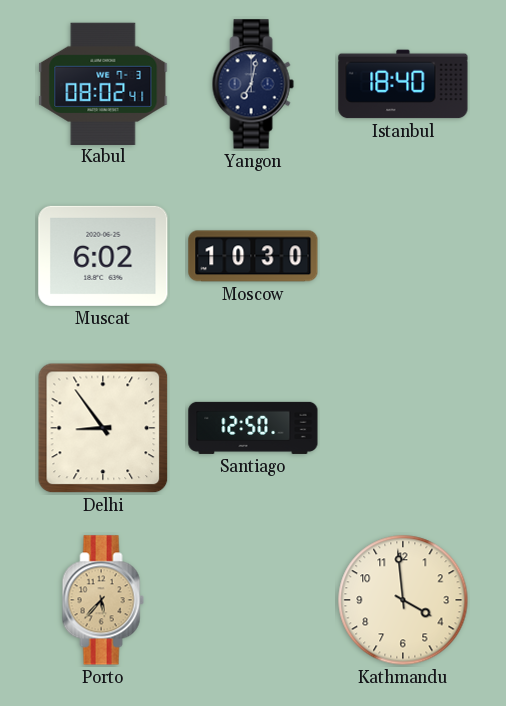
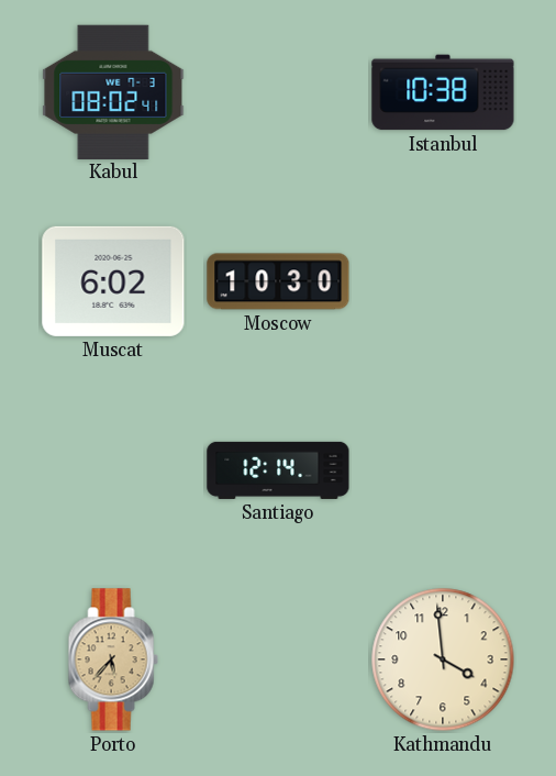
Yangon: 7:02 -> none (253, 84)
Istanbul: 18:40 -> 10:38 (443, 92)
Delhi: 8:54 -> none (103, 428)
Santiago: 12:50 -> 12:14 (278, 470)
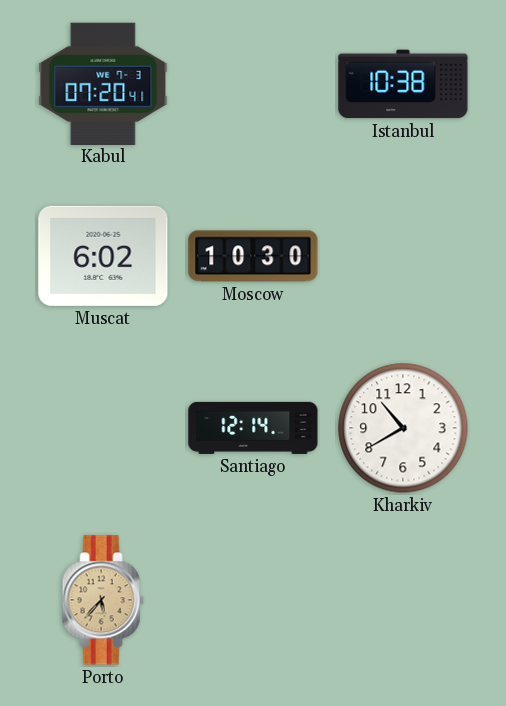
Kabul: 08:02 -> 07:20 (103, 83)
Kharkiv: none -> 10:40 (403, 428)
Kathmandu: 3:59 -> none (443, 659)
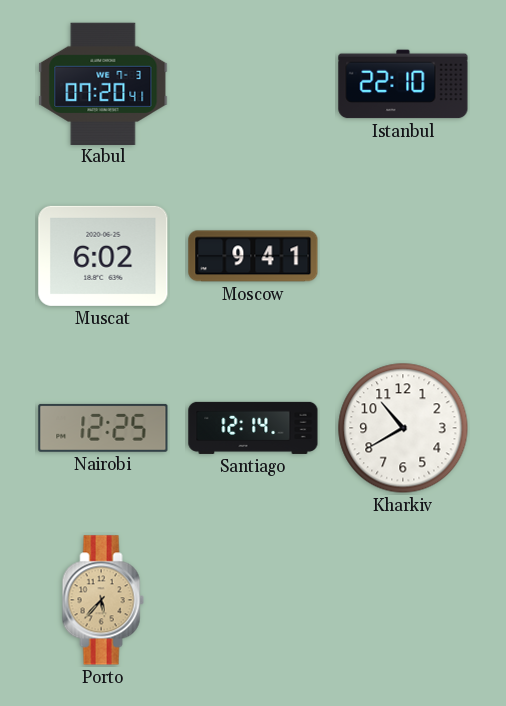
Istanbul: 10:38 -> 22:10 (403, 84)
Moscow: 10:30 -> 9:41 (253, 256)
Nairobi: none -> 12:25 (103, 428)
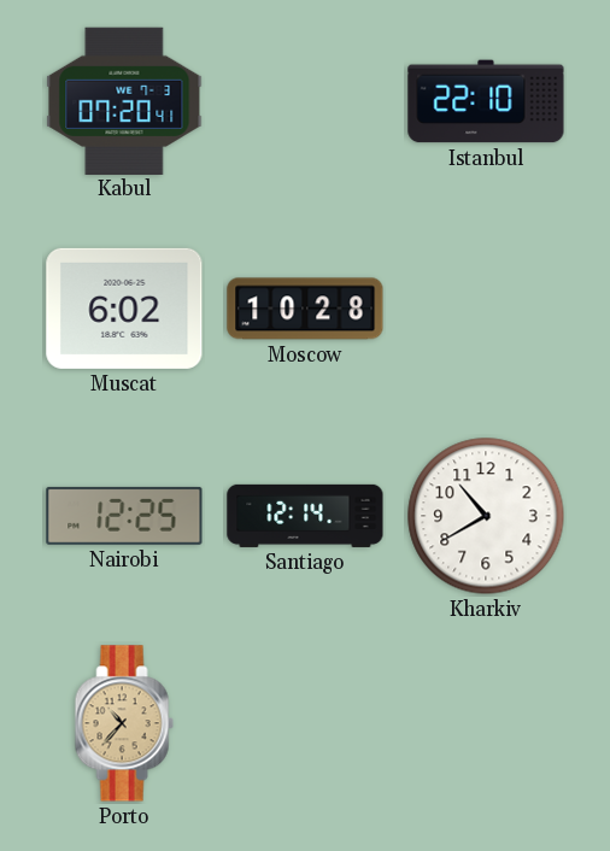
Moscow: 9:41 -> 10:28 (305, 309)
Porto: 5:37 -> 10:37 (124, 723)
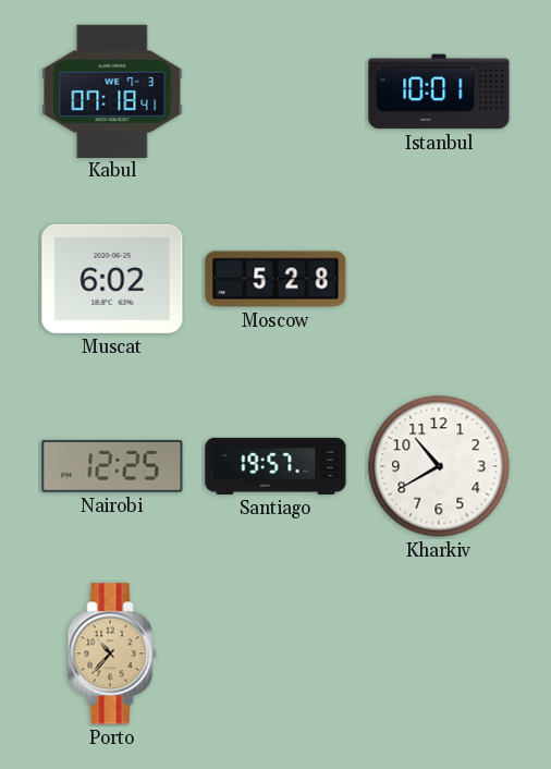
Kabul: 07:20 -> 07:18 (112, 90)
Istanbul: 22:10 -> 10:01 (439, 91)
Moscow: 10:28 -> 5:28 (275, 279)
Santiago: 12:14 -> 19:57 (275, 466)
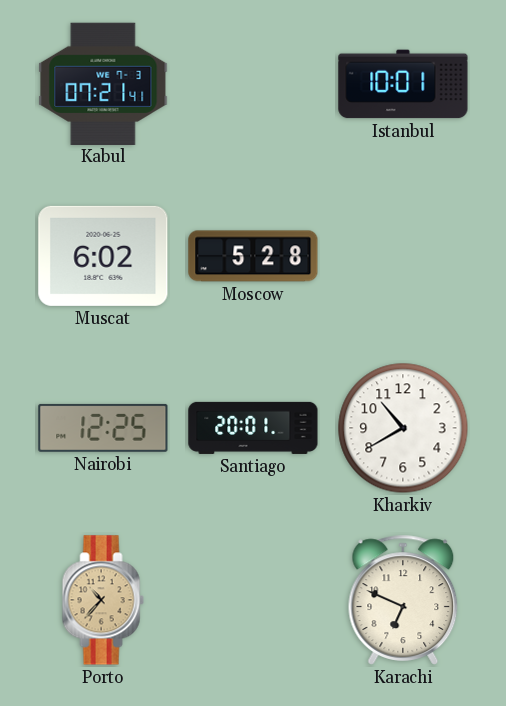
Kabul: 07:18 -> 07:21 (103, 83)
Santiago: 19:57 -> 20:01 (253, 428)
Karachi: none -> 6:49 (403, 600)
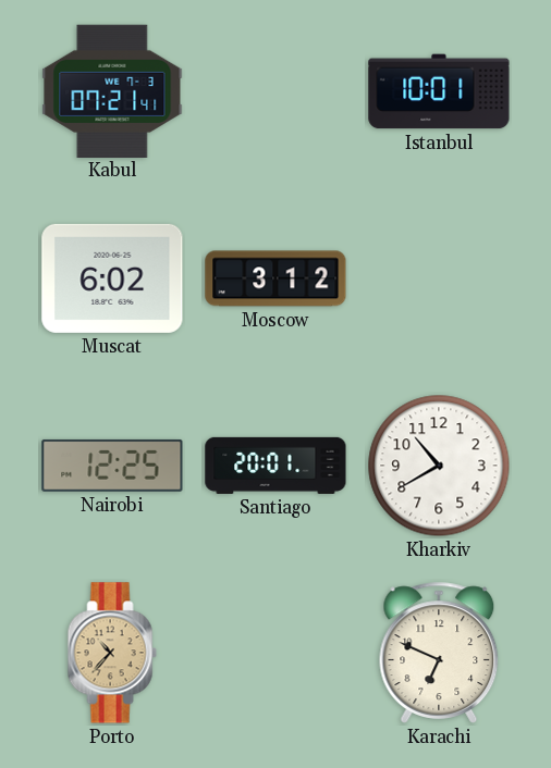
Moscow: 5:28 -> 3:12 (275, 278)
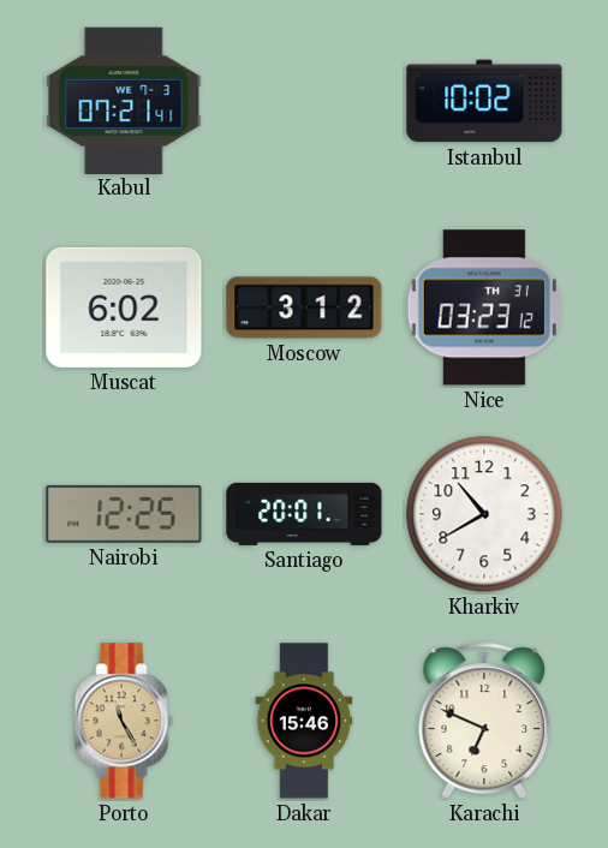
Istanbul: 10:01 -> 10:02 (484, 101)
Nice: none -> 03:23 (484, 307)
Porto: 10:37 -> 11:25 (124, 721)
Dakar: none -> 15:46 (304, 721)
